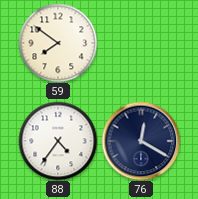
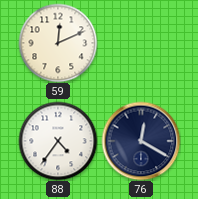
59: 7:51 -> 12:11 (58, 43)
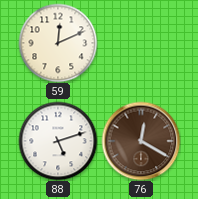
88: 4:36 -> 5:12 (58, 141)
76 dial: navy -> brown (141, 141)
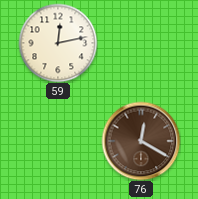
59: 12:11 -> 12:13 (58, 43)
88: 5:12 -> none (58, 141)
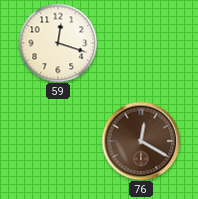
59: 12:13 -> 12:18 (58, 43)
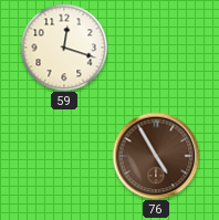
76: 12:20 -> 4:55 (156, 156)
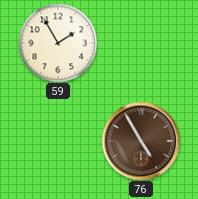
59: 12:18 -> 1:55 (58, 43)
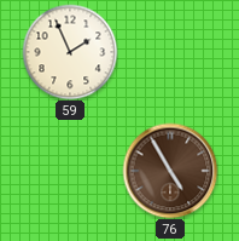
59: 1:55 -> 1:56 (70, 52)
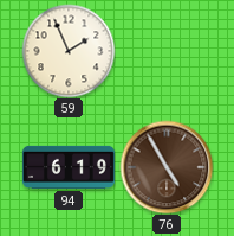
94: none -> 6:19 (69, 167)
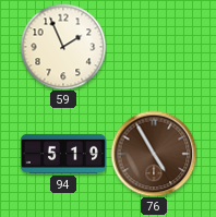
94: 6:19 -> 5:19 (63, 154)
